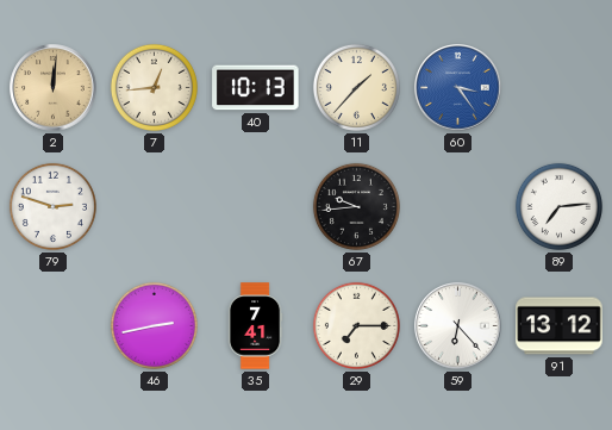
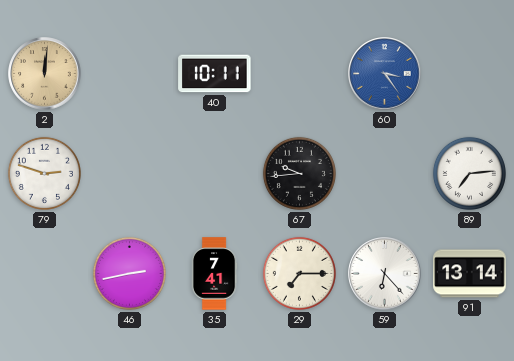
7: 12:44 -> none (154, 87)
40: 10:13 -> 10:11 (215, 74)
11: 1:37 -> none (356, 87)
91: 13:12 -> 13:14 (470, 274)
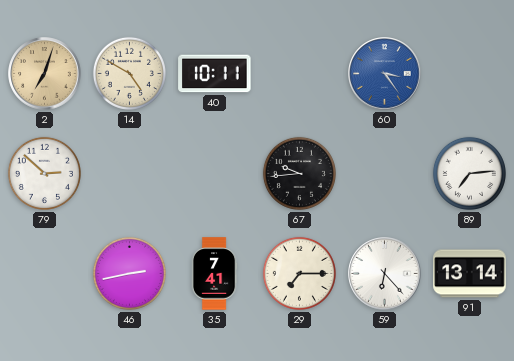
2: 12:01 -> 7:03 (45, 74)
14: none -> 4:50 (129, 73)
79: 2:48 -> 2:52 (44, 173)
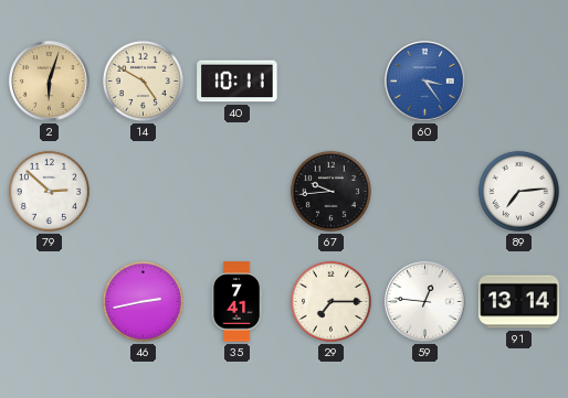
2: 7:03 -> 6:03 (50, 82)
59: 6:23 -> 12:46 (425, 302)
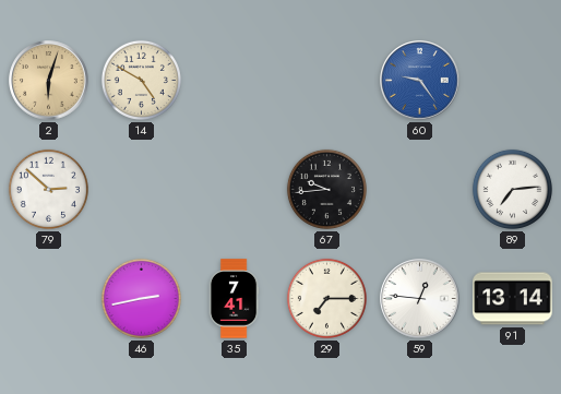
40: 10:11 -> none (238, 82)
60: 3:24 -> 9:24 (420, 81)
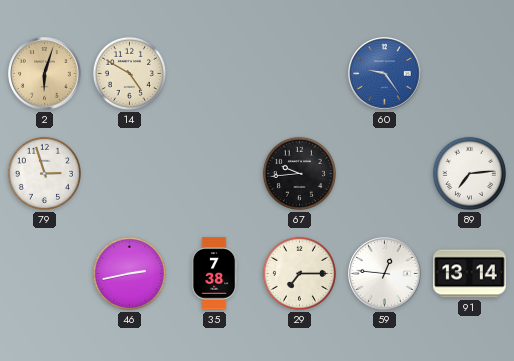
79: 2:52 -> 2:57 (44, 173)
35: 7:41 -> 7:38 (214, 274)
